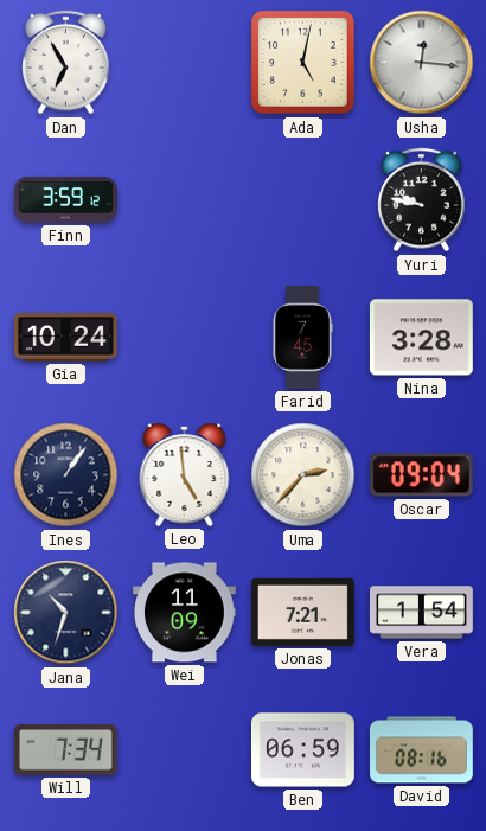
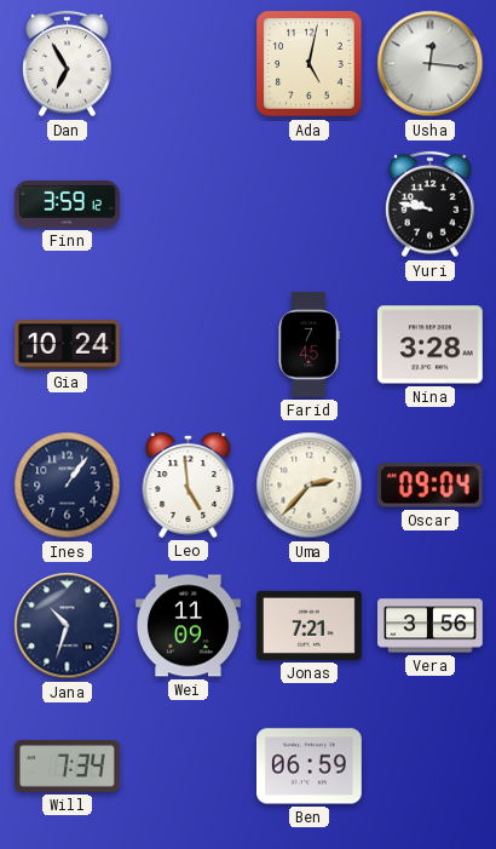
Vera: 1:54 -> 3:56 (431, 626)
David: 08:16 -> none (422, 750)
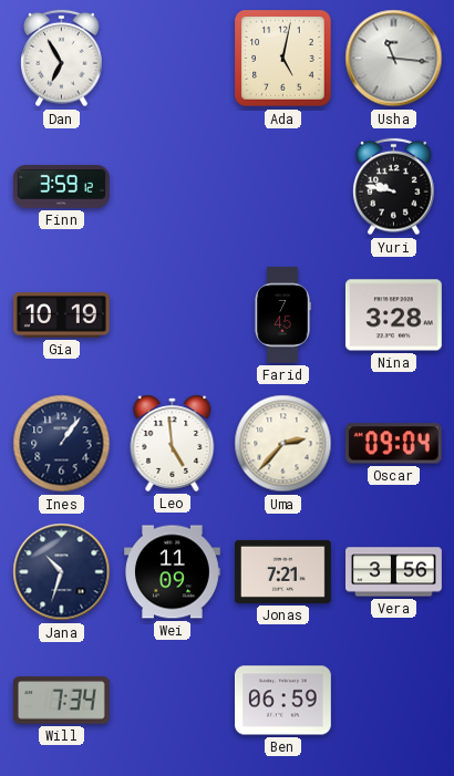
Usha: 12:16 -> 11:16 (394, 59)
Gia: 10:24 -> 10:19 (62, 315)
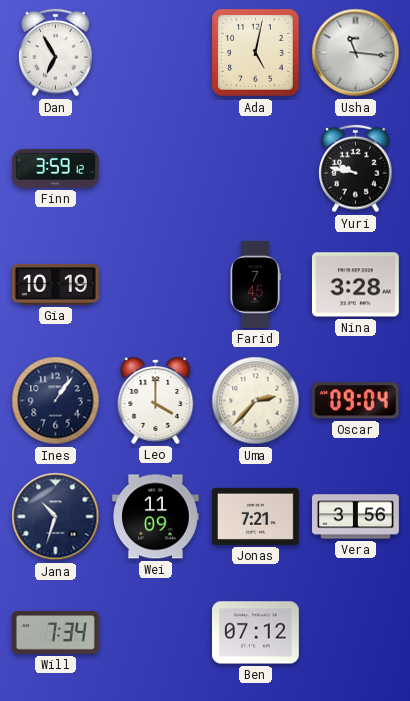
Leo: 4:59 -> 4:00 (156, 400)
Ben: 06:59 -> 07:12 (256, 633)
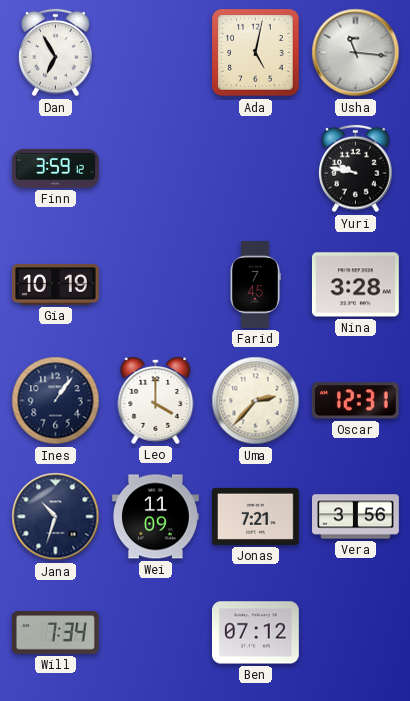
Oscar: 09:04 -> 12:31 (355, 401)
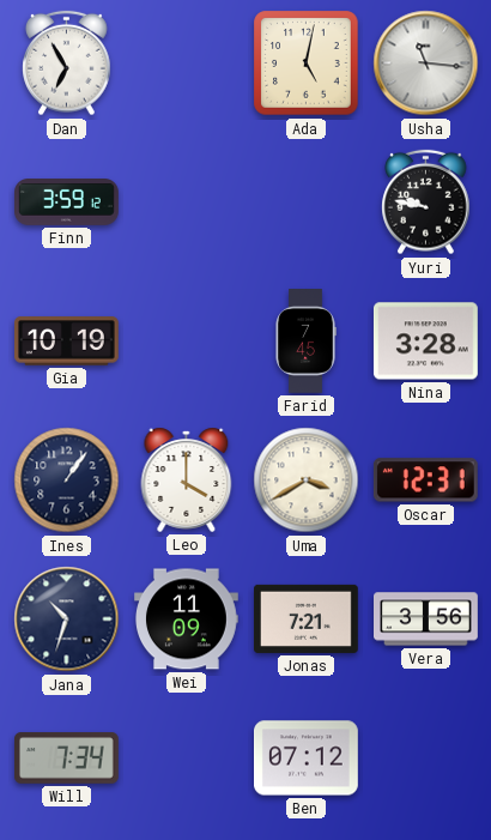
Uma: 2:37 -> 3:40 (307, 481)
